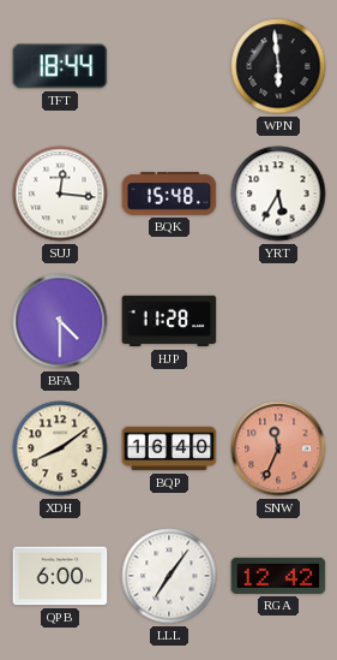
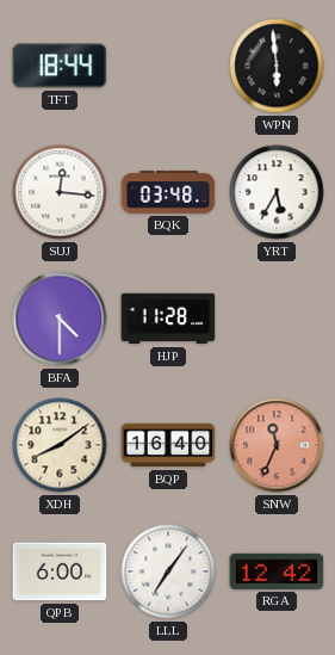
BQK: 15:48 -> 03:48 (168, 192)
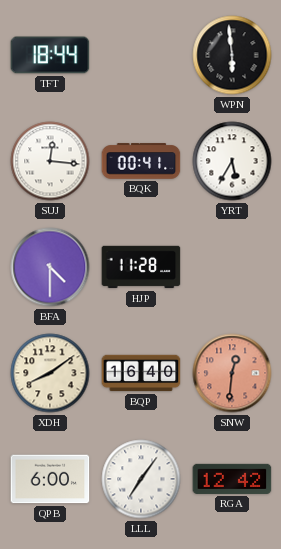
BQK: 03:48 -> 00:41 (141, 161)
SNW: 11:34 -> 12:31 (232, 373)
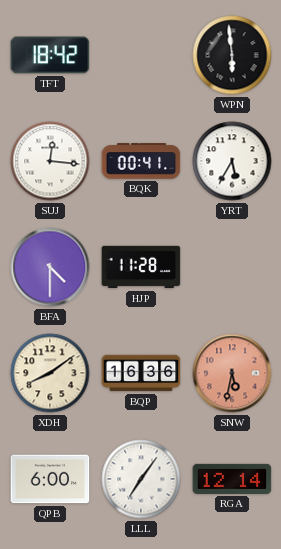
TFT: 18:44 -> 18:42 (50, 55)
BQP: 16:40 -> 16:36 (141, 373)
SNW: 12:31 -> 5:32 (232, 373)
RGA: 12:42 -> 12:14 (232, 479)
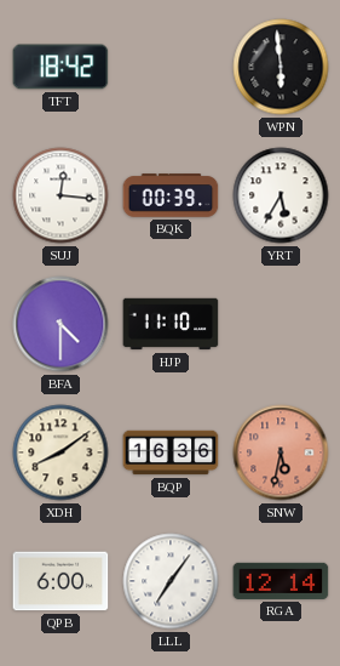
BQK: 00:41 -> 00:39 (171, 195)
HJP: 11:28 -> 11:10 (171, 324)
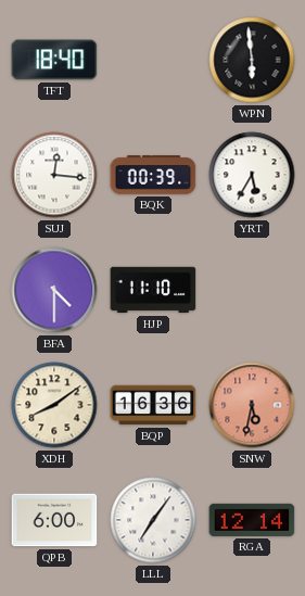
TFT: 18:42 -> 18:40 (54, 60)
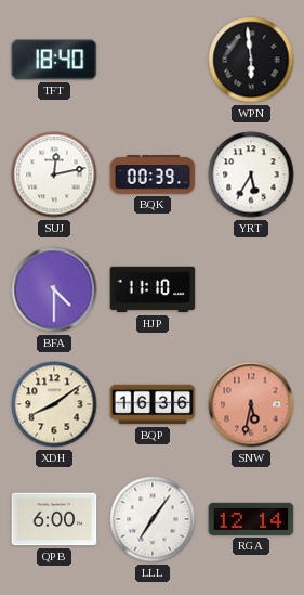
SUJ: 12:16 -> 12:13 (54, 174)
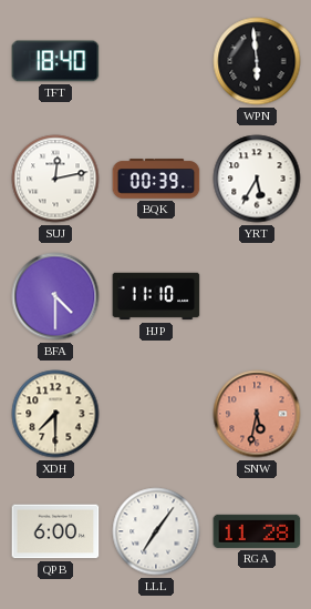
XDH: 8:09 -> 7:30 (55, 414)
BQP: 16:36 -> none (153, 404)
RGA: 12:14 -> 11:28 (257, 531)
